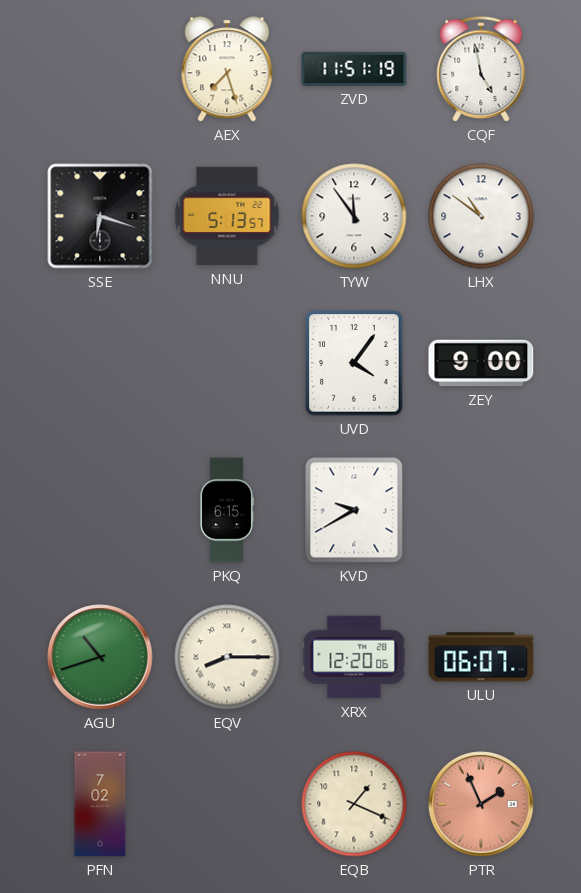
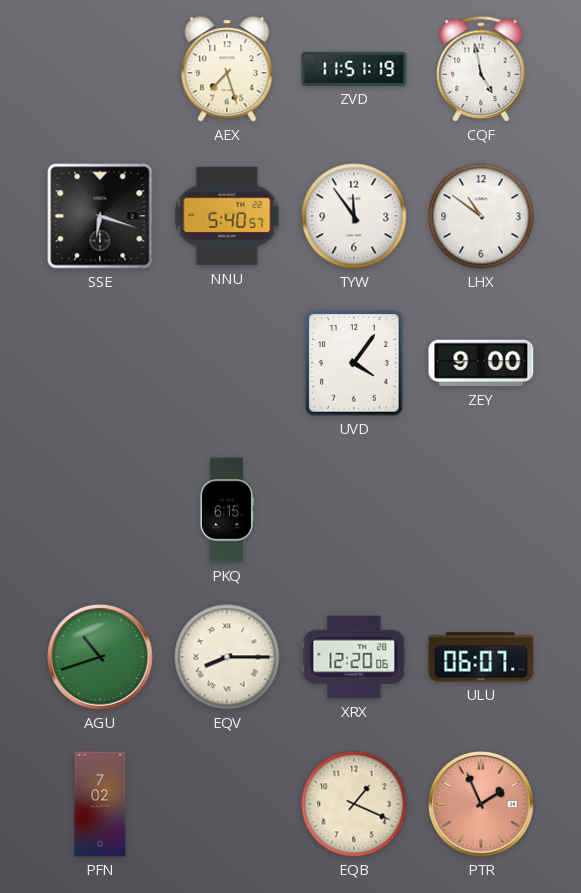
NNU: 5:13 -> 5:40 (227, 216)
KVD: 9:40 -> none (354, 510)
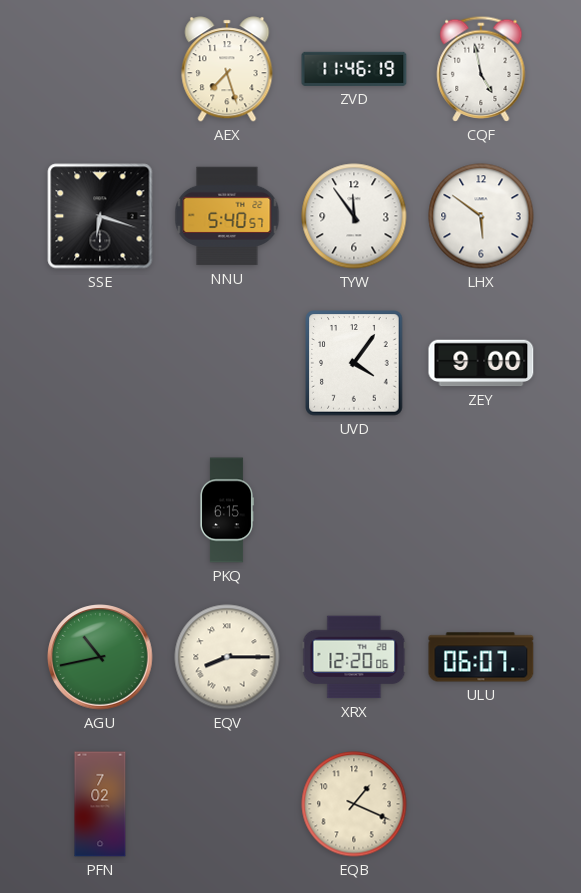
ZVD: 11:51 -> 11:46 (354, 69)
LHX: 10:51 -> 5:51 (481, 216)
AGU: 10:42 -> 10:43 (100, 657)
PTR: 1:56 -> none (481, 804)
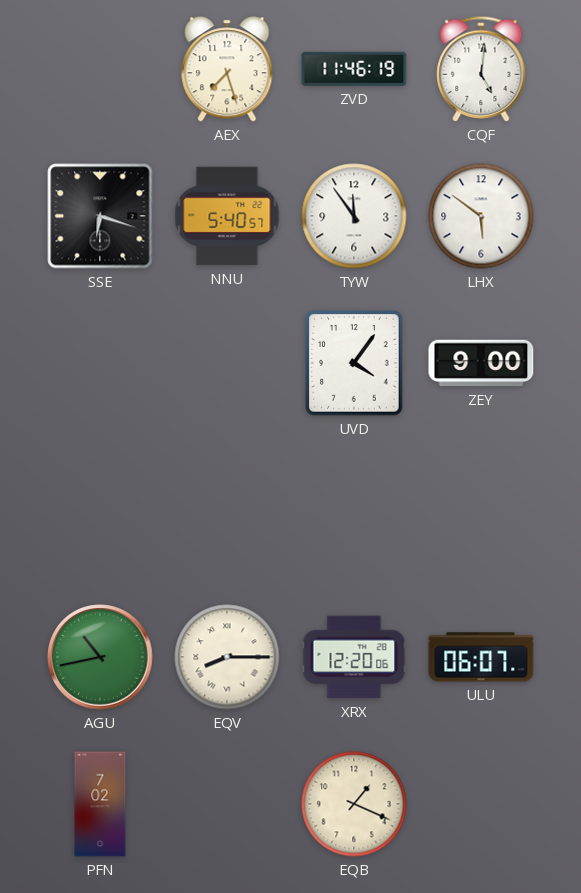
CQF: 4:58 -> 5:01 (481, 69)
PKQ: 6:15 -> none (226, 510)
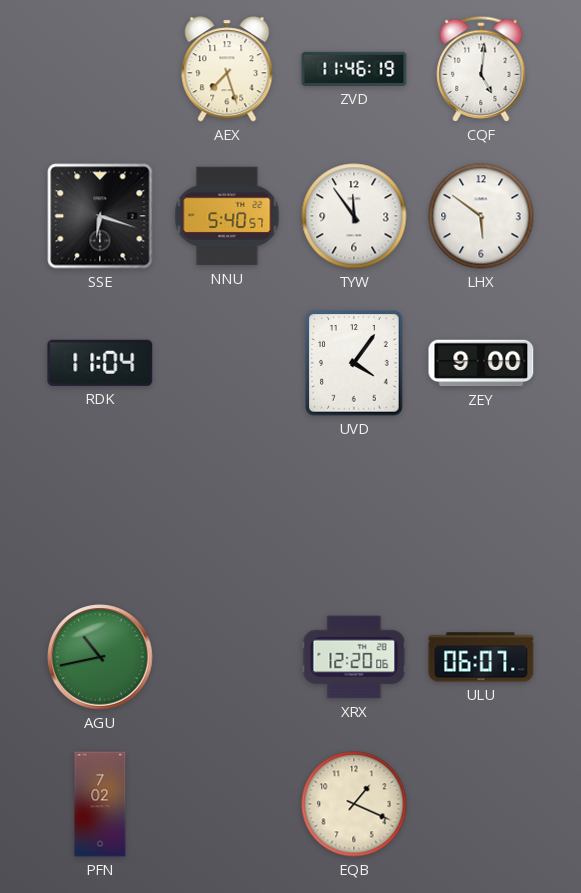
RDK: none -> 11:04 (100, 363)
EQV: 8:15 -> none (227, 657)
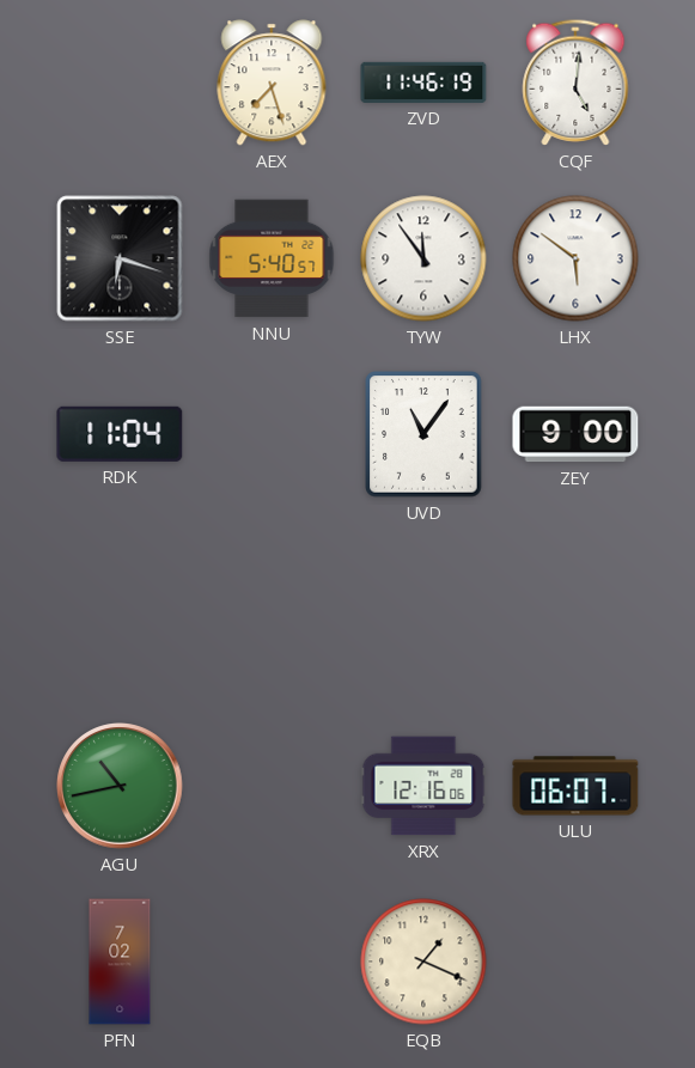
UVD: 4:06 -> 11:06 (423, 434)
XRX: 12:20 -> 12:16 (423, 786)
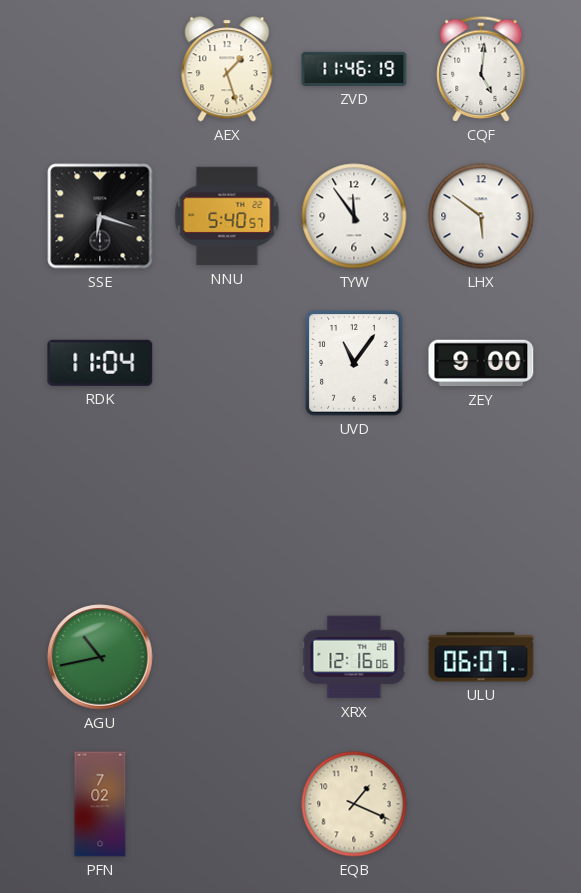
AEX: 7:27 -> 1:27 (227, 69)
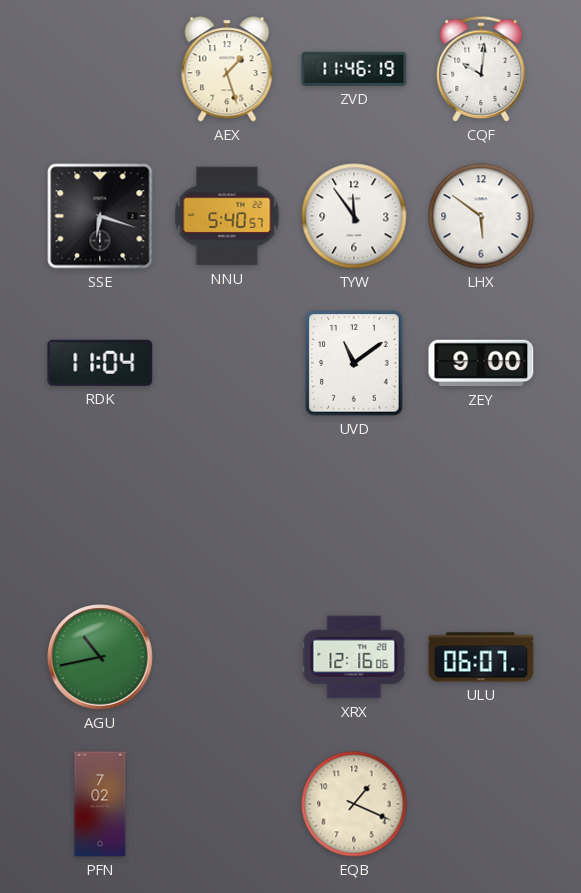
CQF: 5:01 -> 10:01 (481, 69)
UVD: 11:06 -> 11:09 (354, 363)
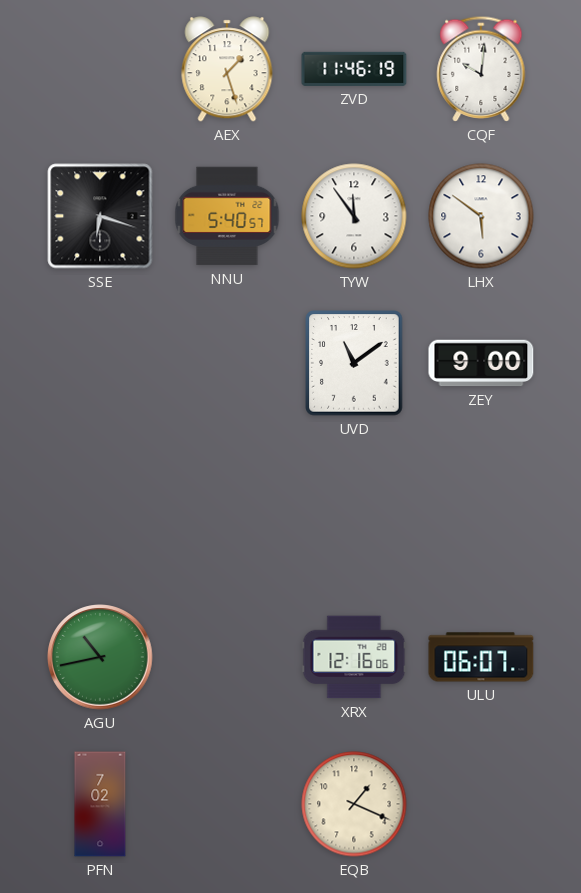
RDK: 11:04 -> none (100, 363)
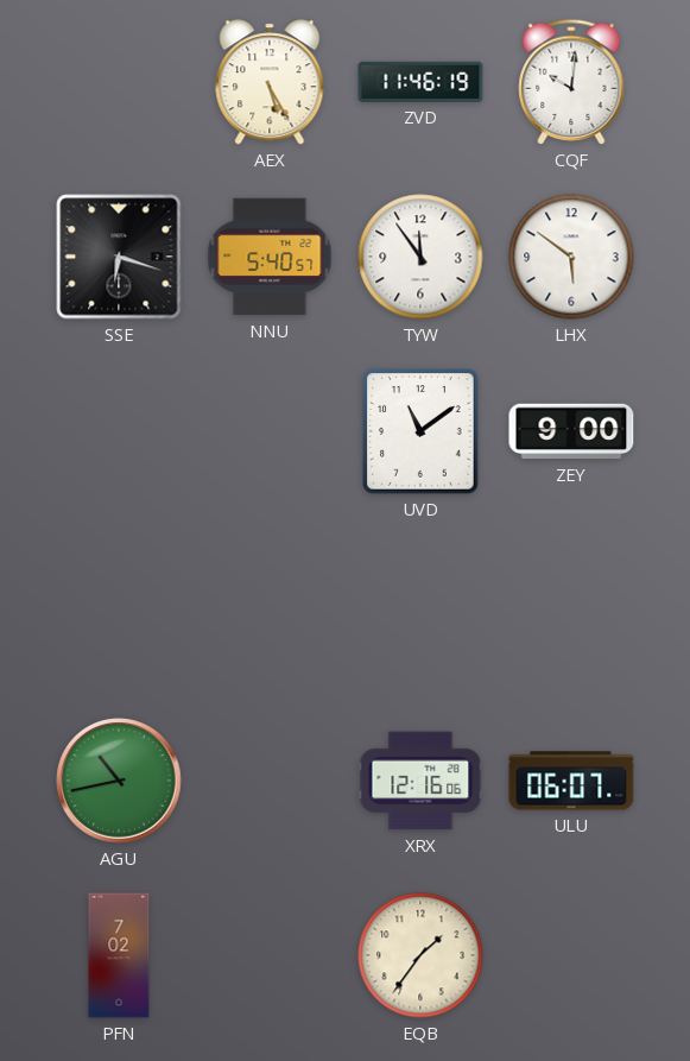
AEX: 1:27 -> 5:25 (270, 82)
EQB: 1:19 -> 1:36 (420, 955)
